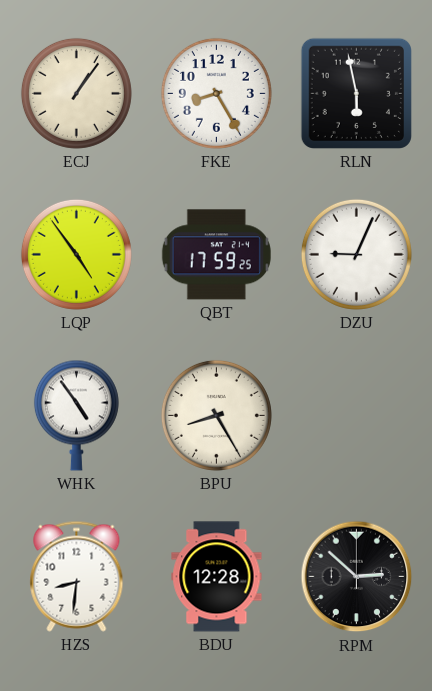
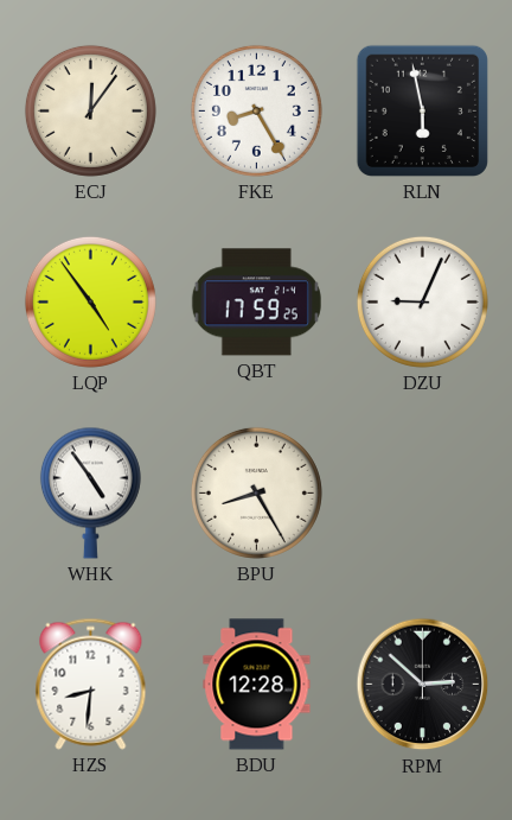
ECJ: 1:06 -> 12:06 (90, 110)
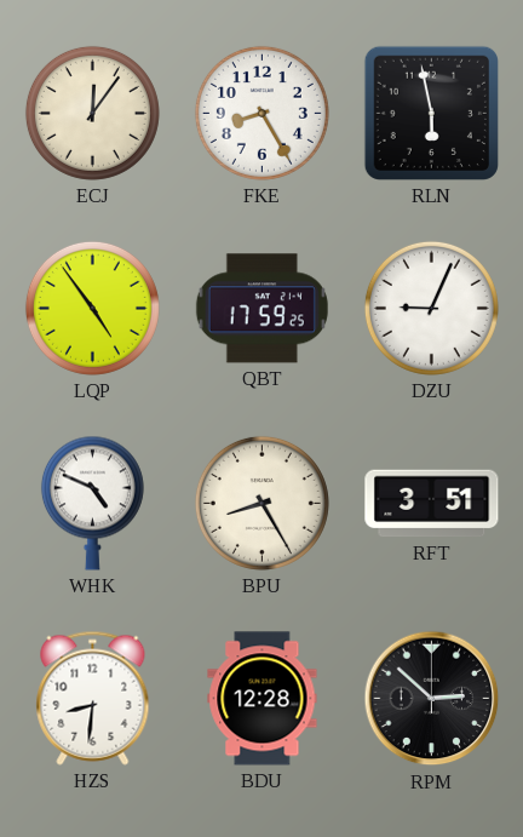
WHK: 4:54 -> 4:49 (92, 503)
RFT: none -> 3:51 (432, 504)
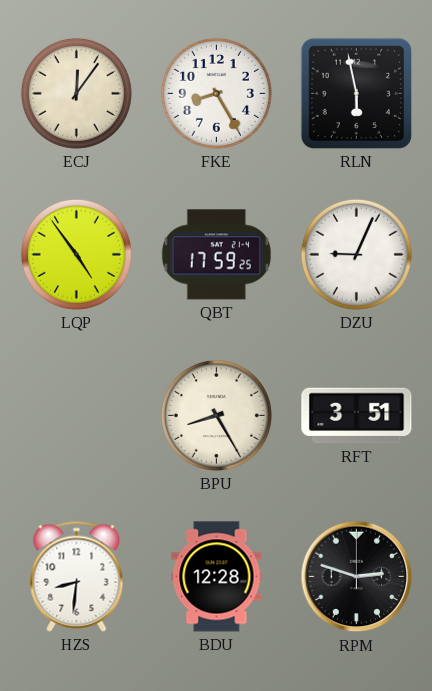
WHK: 4:49 -> none (92, 503)
RPM: 2:52 -> 2:48 (357, 577)
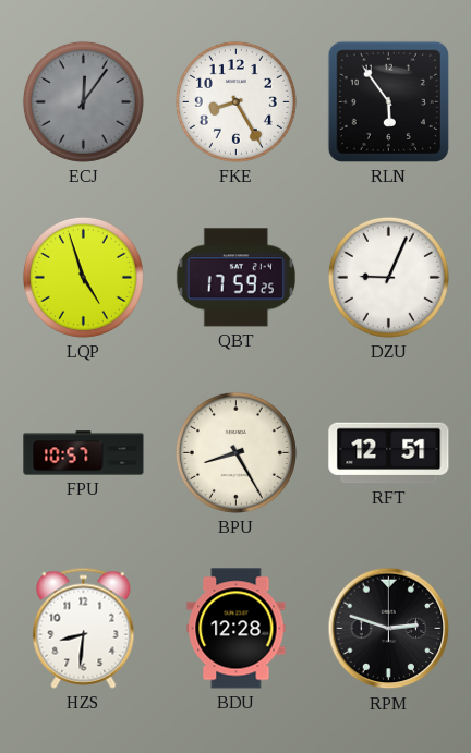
ECJ dial: cream -> grey (83, 101)
RLN: 5:58 -> 5:54 (388, 101)
LQP: 4:54 -> 4:57 (83, 277)
FPU: none -> 10:57 (84, 453)
RFT: 3:51 -> 12:51 (389, 453)
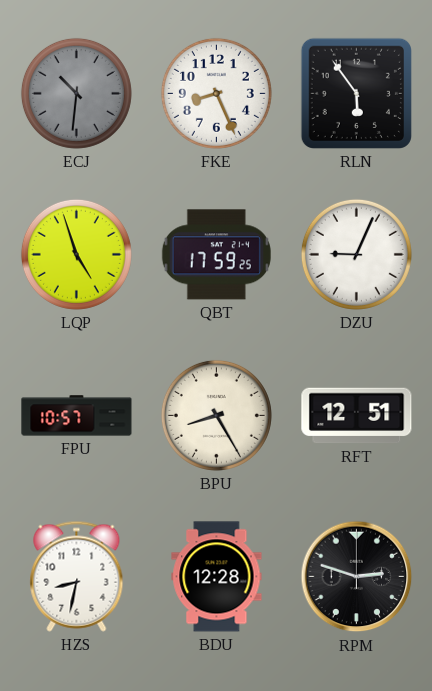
ECJ: 12:06 -> 10:31 (76, 93)
FKE: 8:25 -> 8:26 (216, 93)
HZS: 8:31 -> 8:32 (77, 576)
